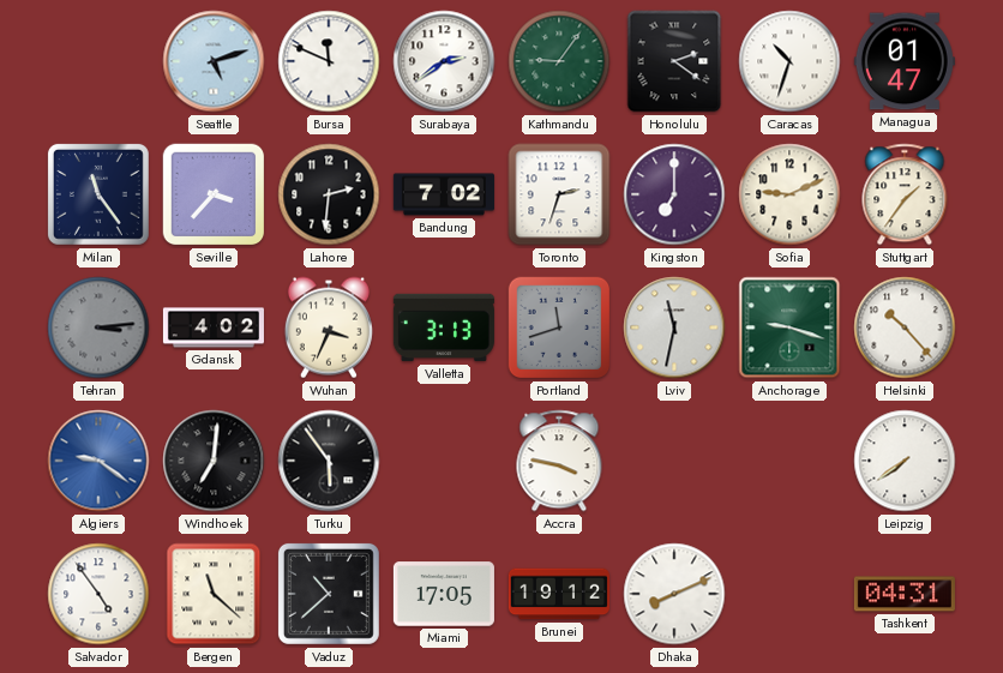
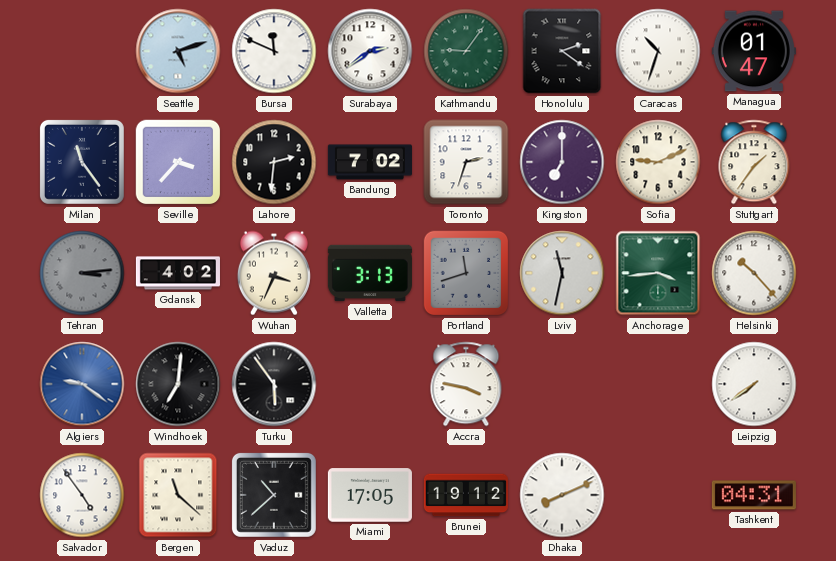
Anchorage: 9:18 -> 3:44 (658, 273)
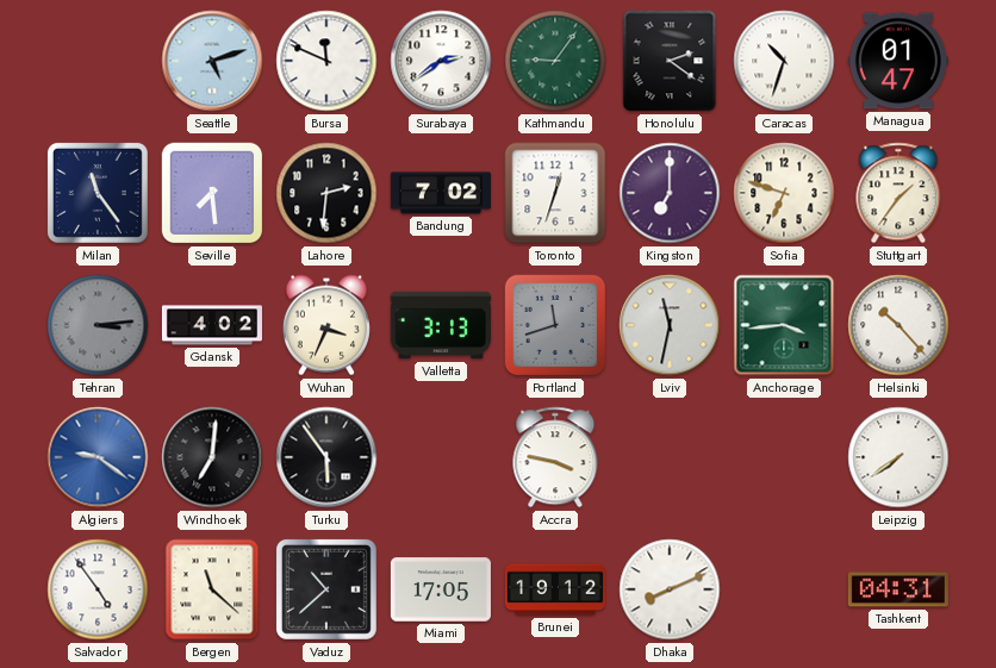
Seville: 3:37 -> 7:29 (212, 193)
Toronto: 2:33 -> 12:33 (555, 193)
Sofia: 9:11 -> 6:48 (784, 193)
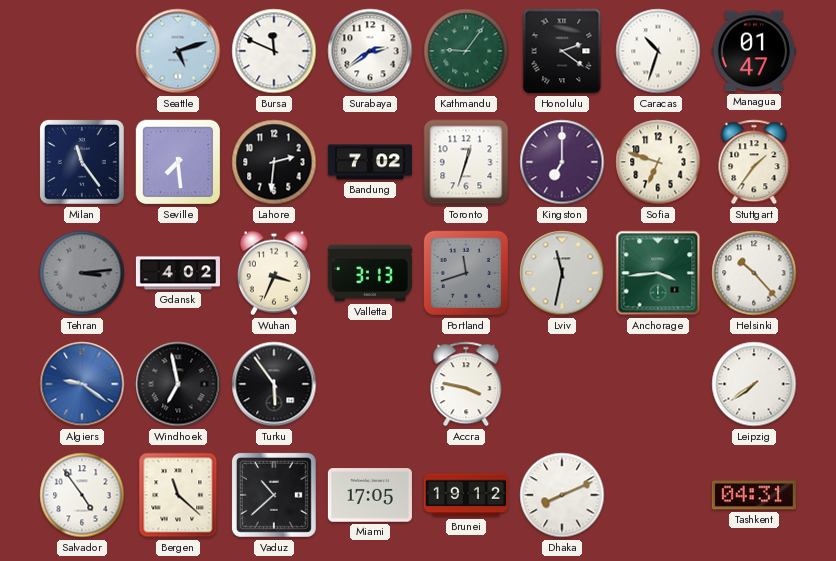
Windhoek: 7:01 -> 6:58 (178, 384)
